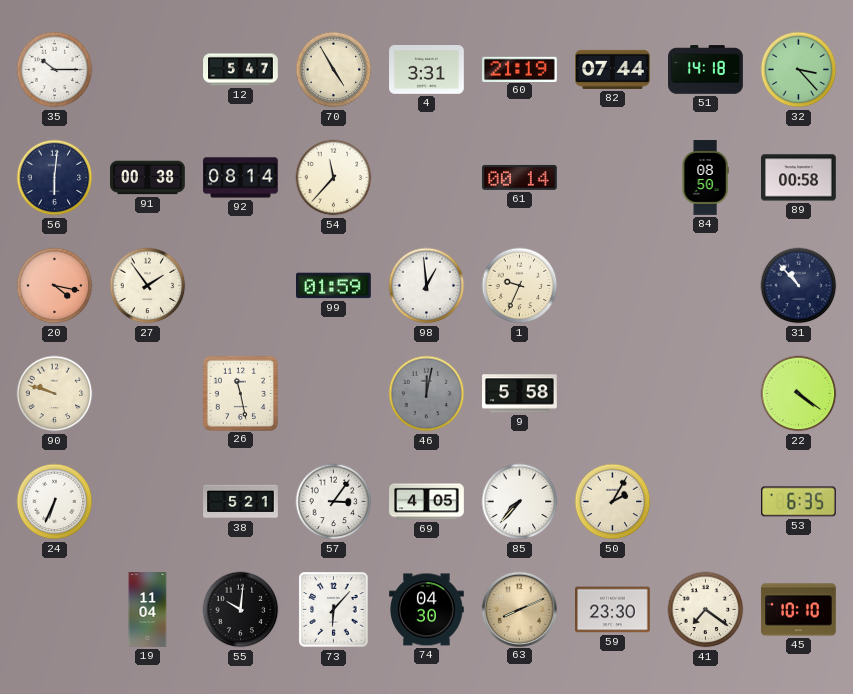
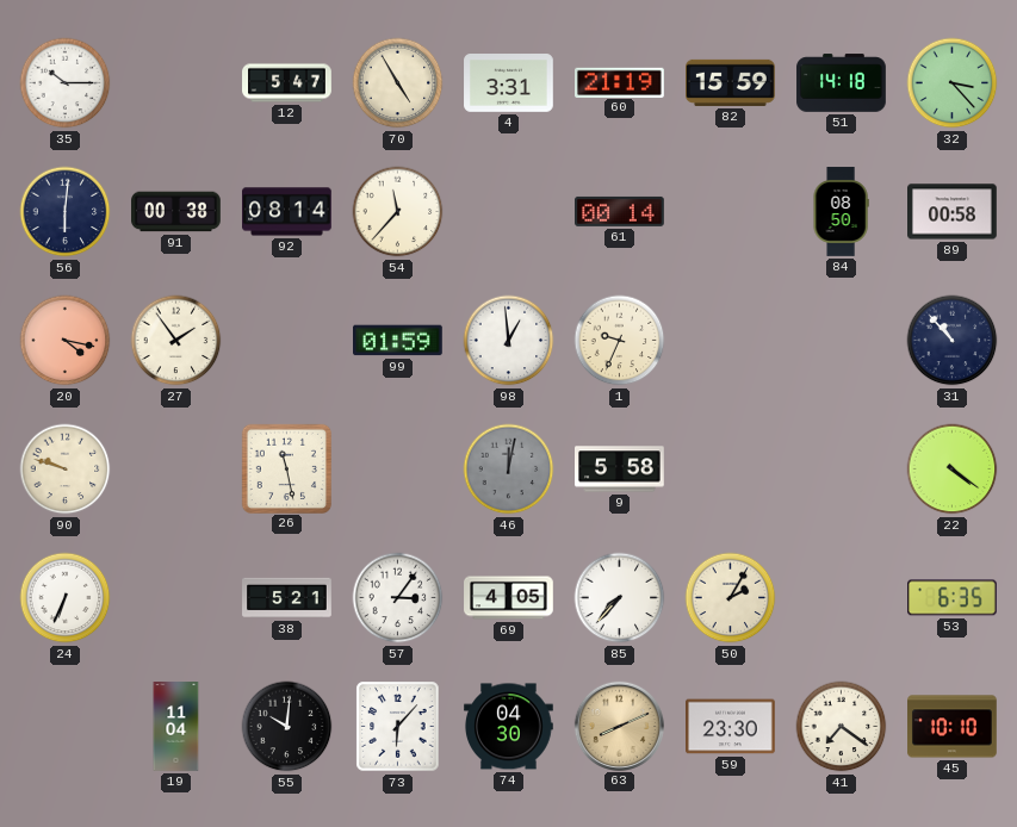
82: 07:44 -> 15:59 (731, 82)
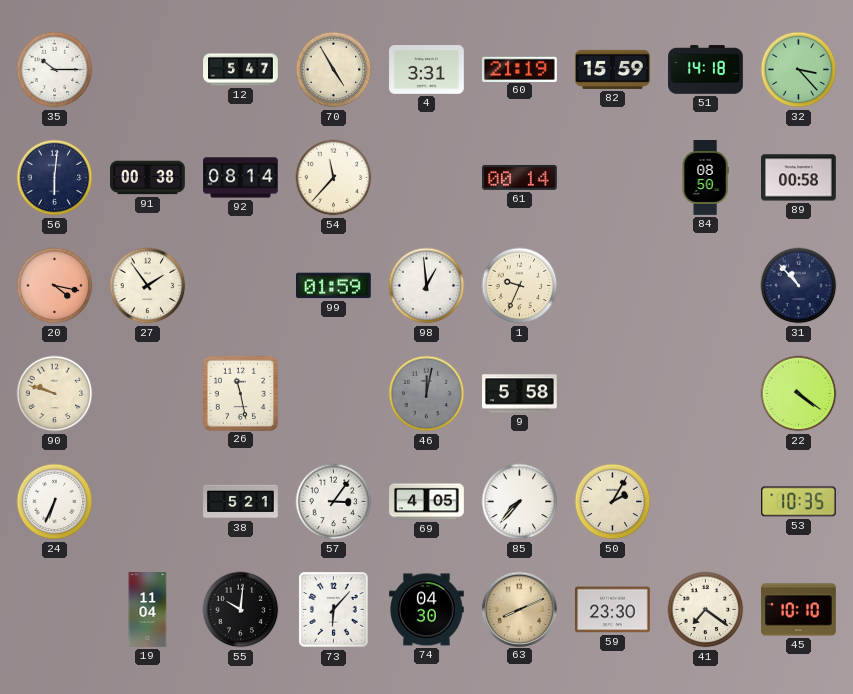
53: 6:35 -> 10:35 (799, 502)
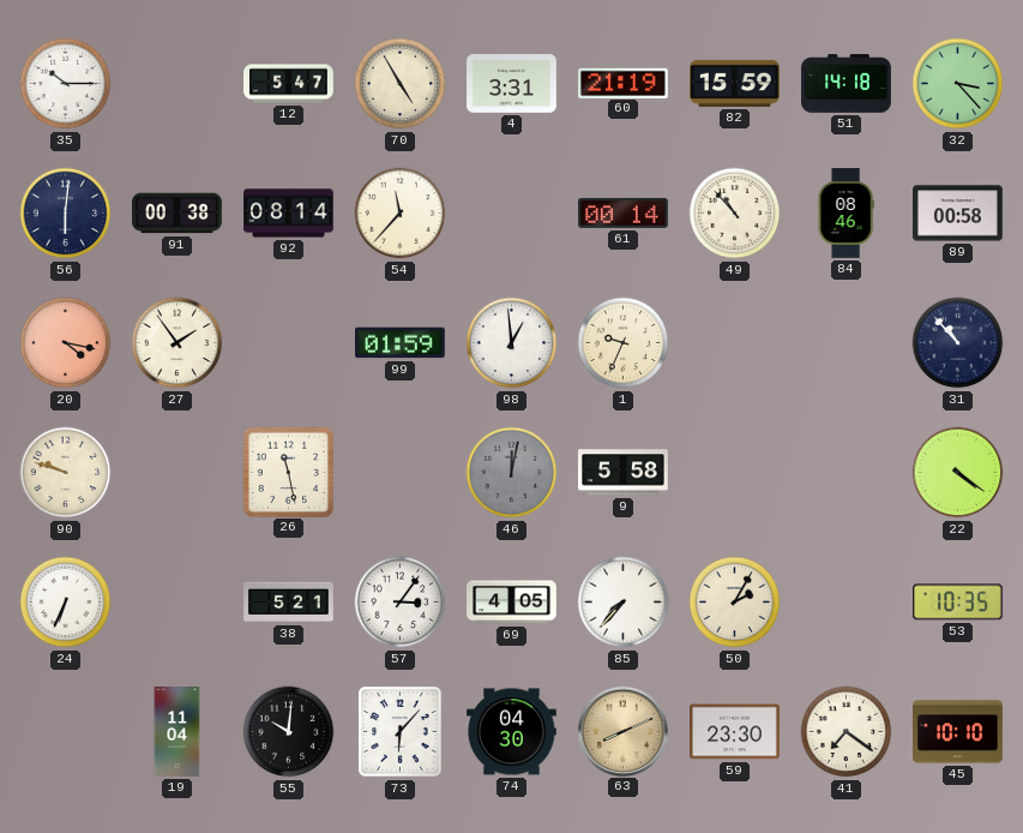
49: none -> 10:53 (735, 214)
84: 08:50 -> 08:46 (846, 214)
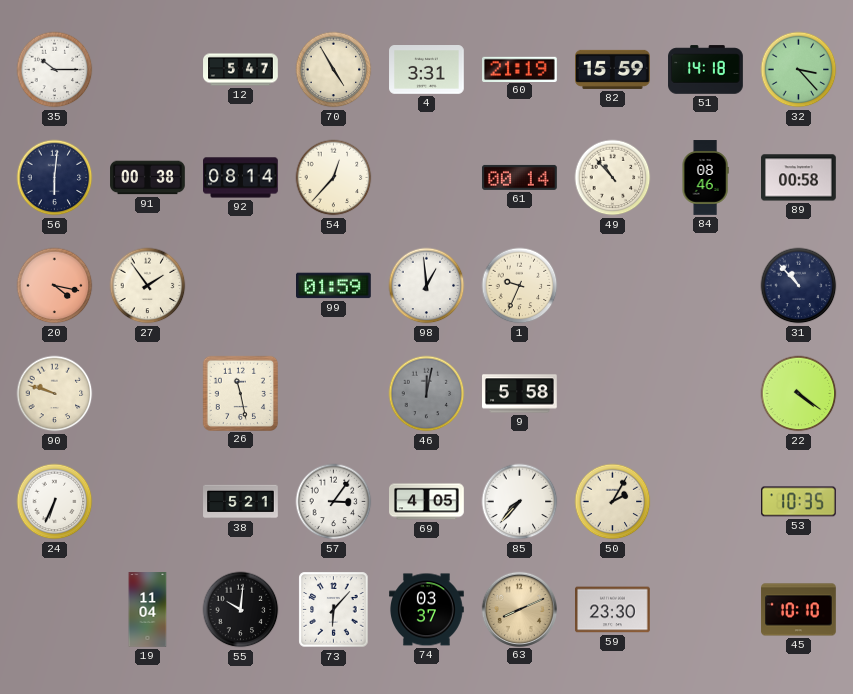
54: 11:37 -> 12:37 (334, 178)
74: 04:30 -> 03:37 (427, 610)
41: 7:21 -> none (847, 732)
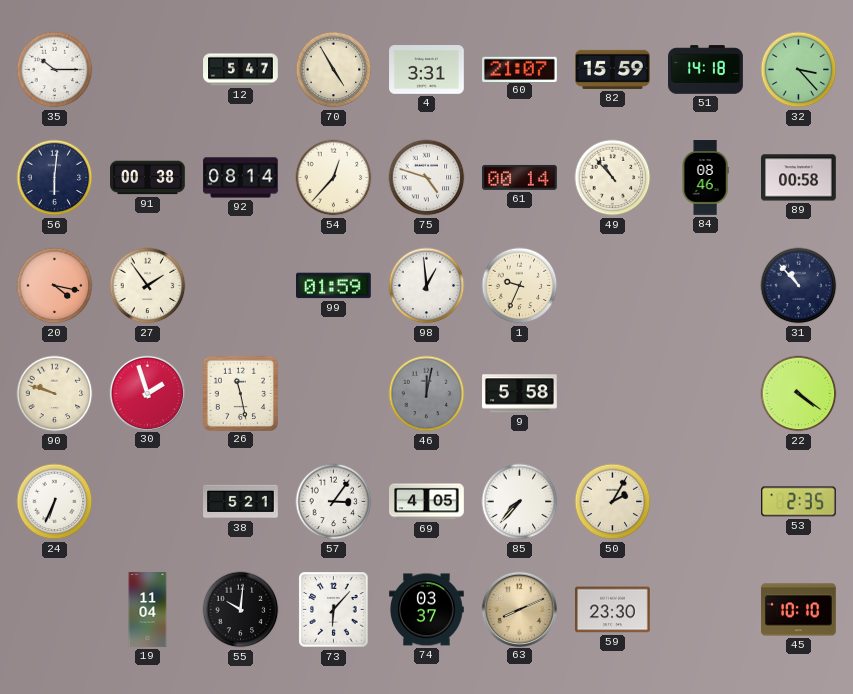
60: 21:19 -> 21:07 (520, 69)
75: none -> 4:48 (427, 178)
30: none -> 1:57 (147, 393)
53: 10:35 -> 2:35 (799, 502)
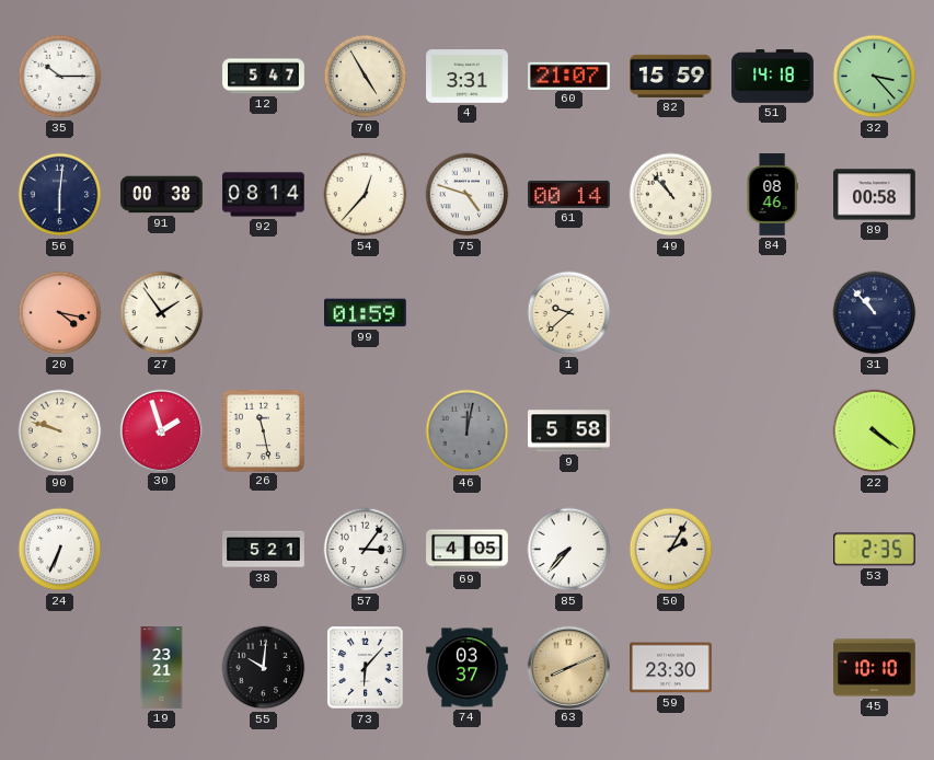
98: 12:59 -> none (427, 286)
1: 9:34 -> 9:38 (569, 313)
19: 11:04 -> 23:21 (162, 668)
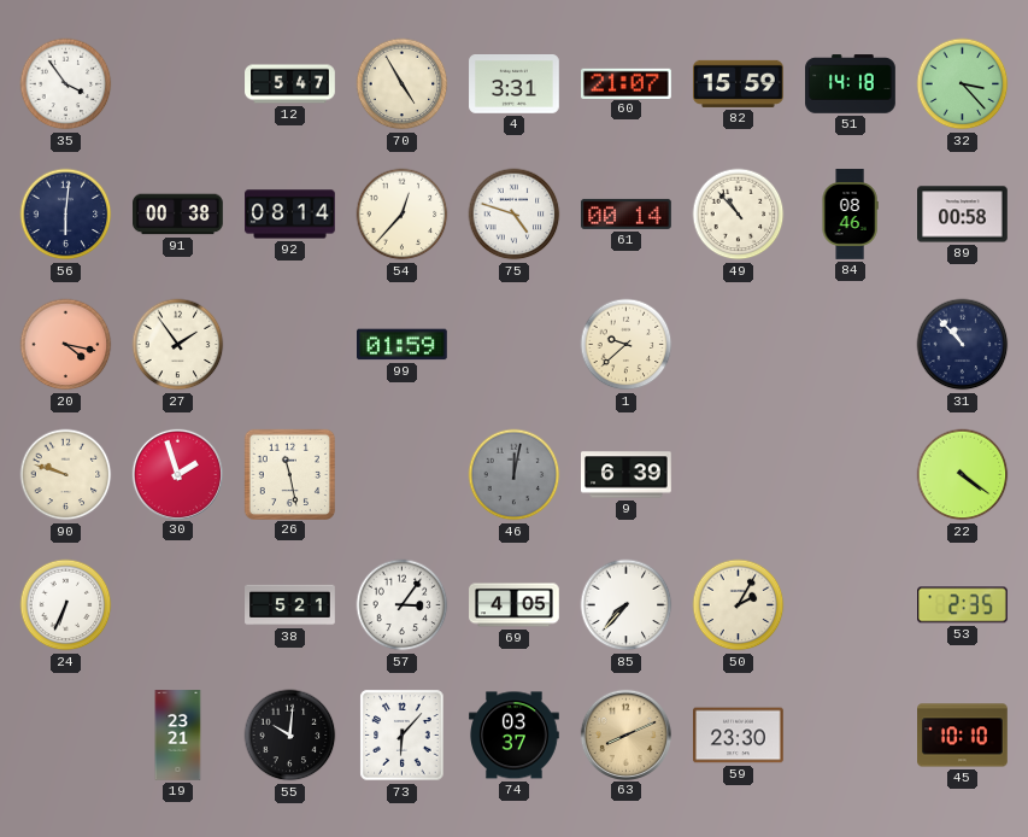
35: 10:15 -> 3:54 (66, 84)
9: 5:58 -> 6:39 (627, 475)
